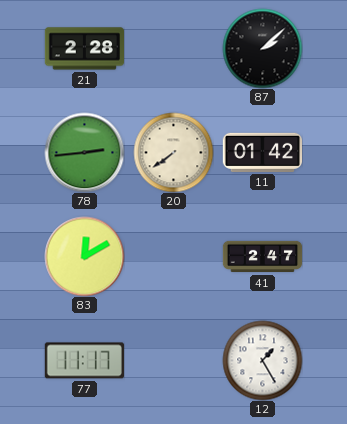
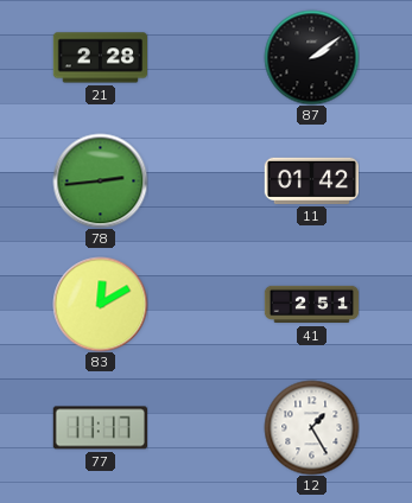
87: 2:08 -> 2:09 (311, 57)
20: 7:39 -> none (173, 152)
41: 2:47 -> 2:51 (311, 305)
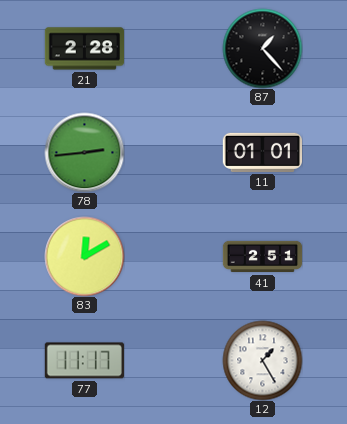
87: 2:09 -> 1:23 (262, 48)
11: 01:42 -> 01:01 (262, 152)
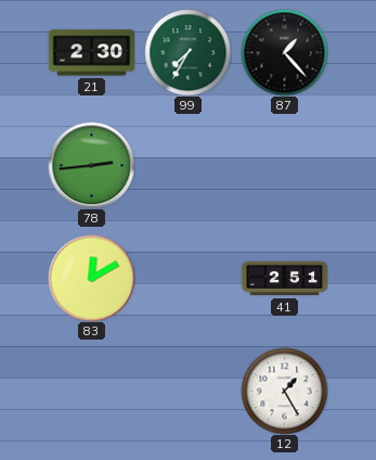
21: 2:28 -> 2:30 (91, 53)
99: none -> 7:35 (187, 52)
11: 01:01 -> none (262, 152)
77: 11:17 -> none (84, 361)
